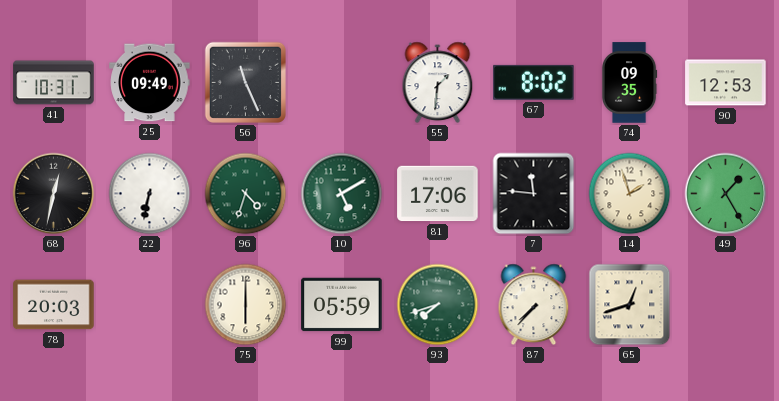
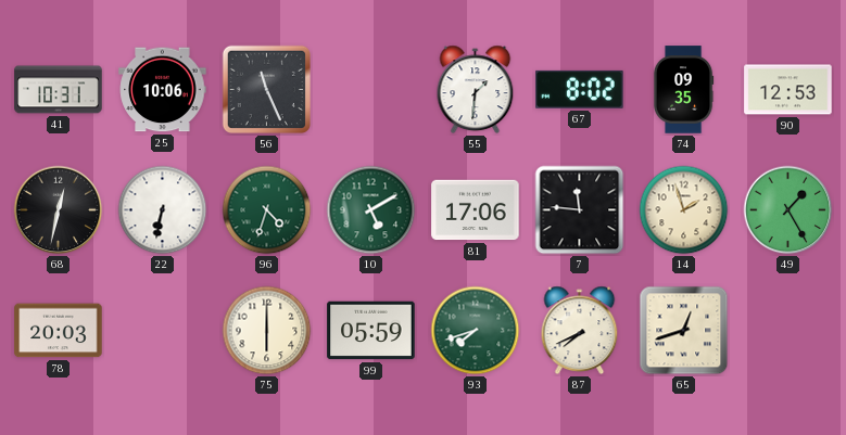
25: 09:49 -> 10:06 (163, 90)
87: 7:37 -> 7:41 (580, 331)
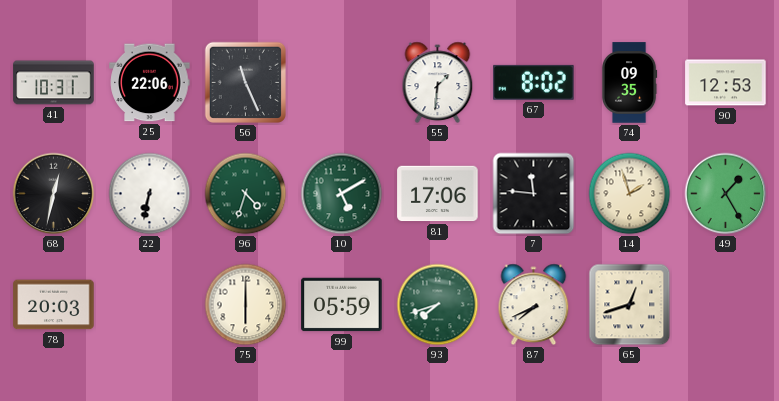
25: 10:06 -> 22:06 (150, 83)
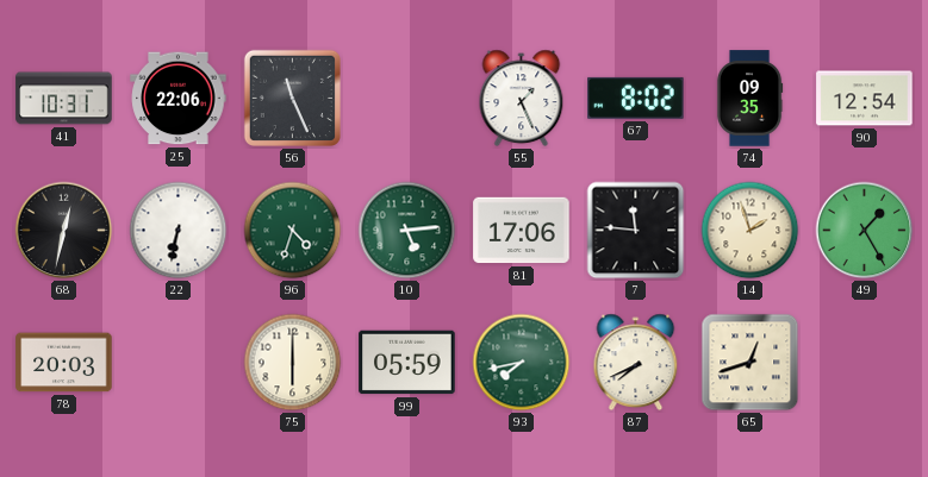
55: 1:31 -> 1:26 (522, 99)
90: 12:53 -> 12:54 (865, 99)
10: 5:10 -> 5:14 (407, 231)
93: 7:42 -> 7:43 (522, 363)
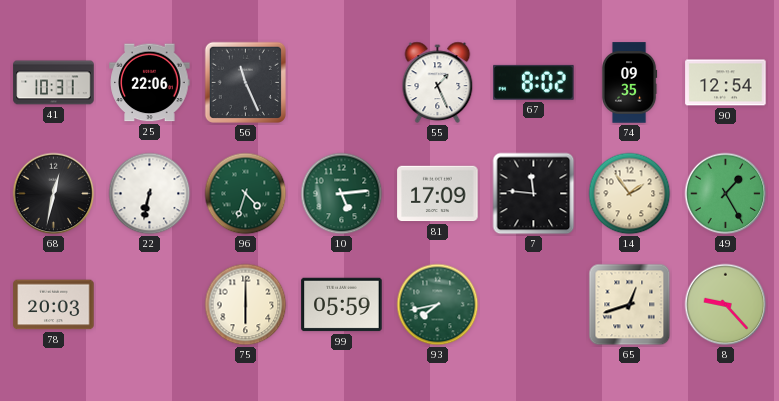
81: 17:06 -> 17:09 (438, 194)
14: 1:57 -> 1:54 (630, 194)
87: 7:41 -> none (636, 363)
8: none -> 9:23 (726, 305)
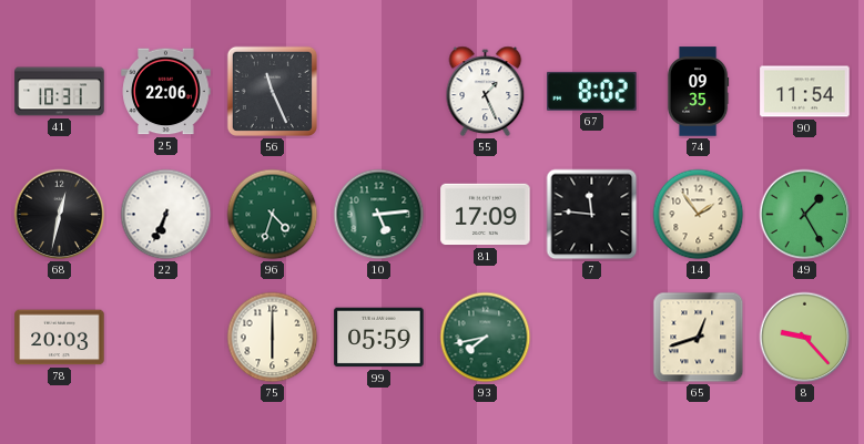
90: 12:54 -> 11:54 (805, 92)
22: 6:32 -> 6:34 (166, 215)
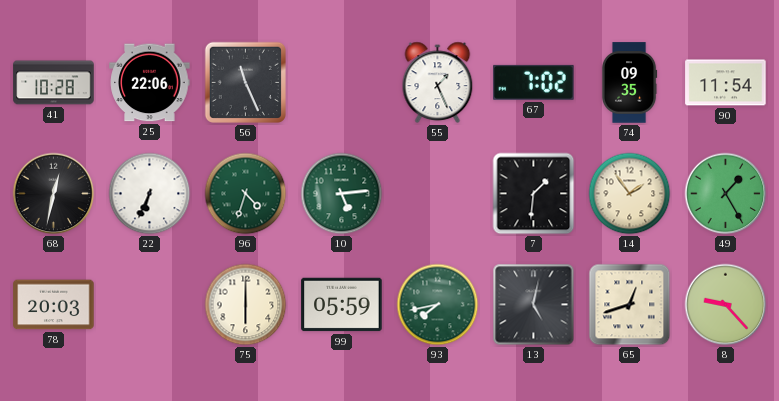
41: 10:31 -> 10:28 (54, 83)
67: 8:02 -> 7:02 (534, 82)
81: 17:09 -> none (486, 215)
7: 11:46 -> 1:31 (534, 194)
13: none -> 5:02 (534, 305)
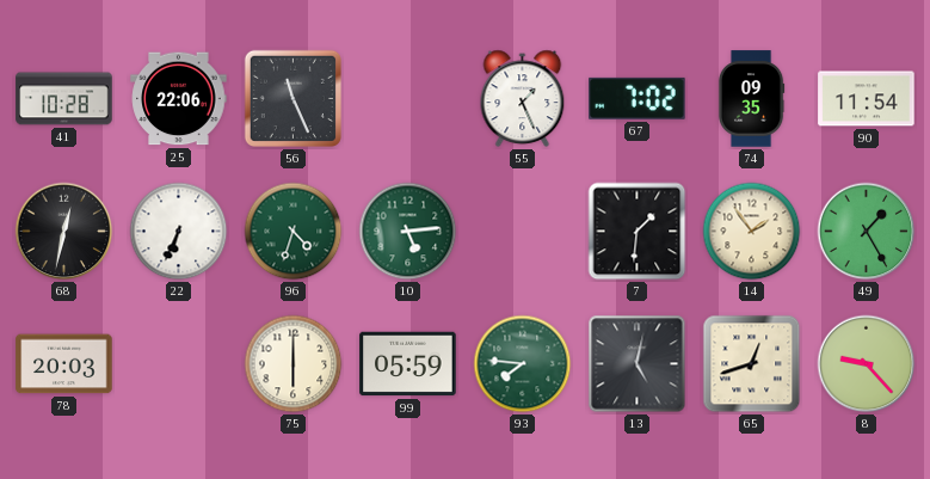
93: 7:43 -> 7:46 (523, 364)
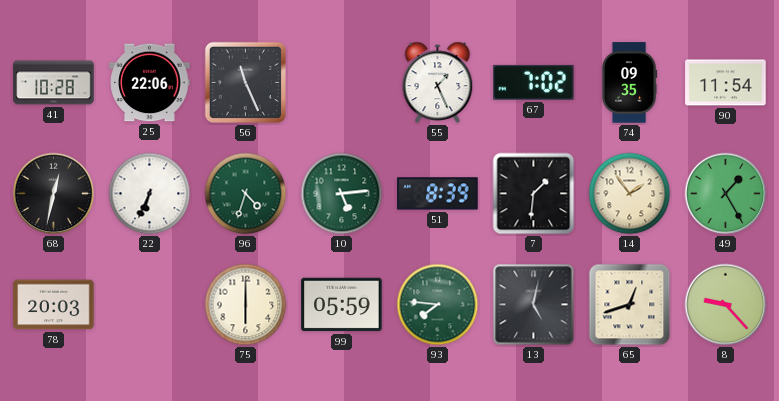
51: none -> 8:39 (438, 194)
